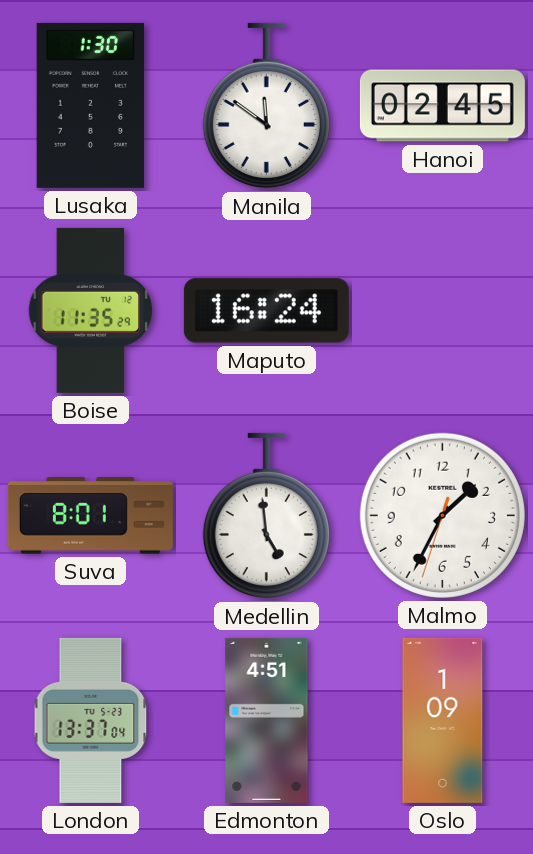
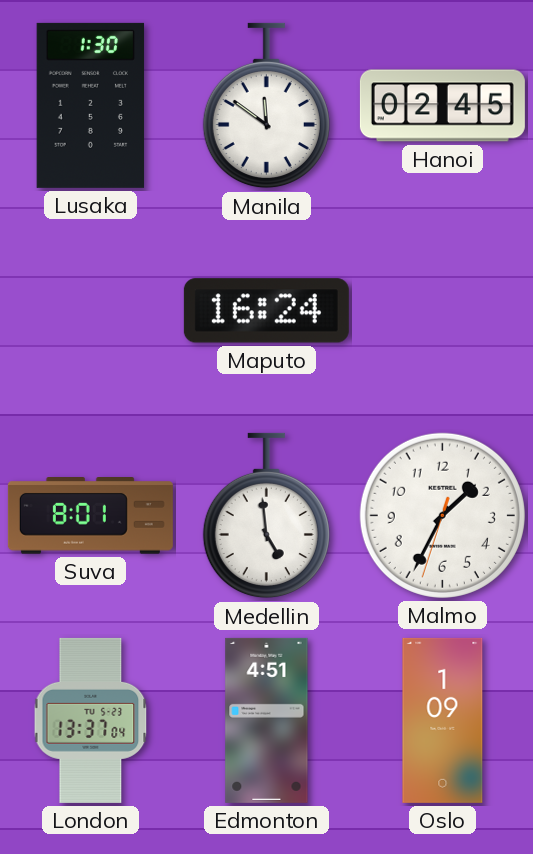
Boise: 11:35 -> none (91, 310)
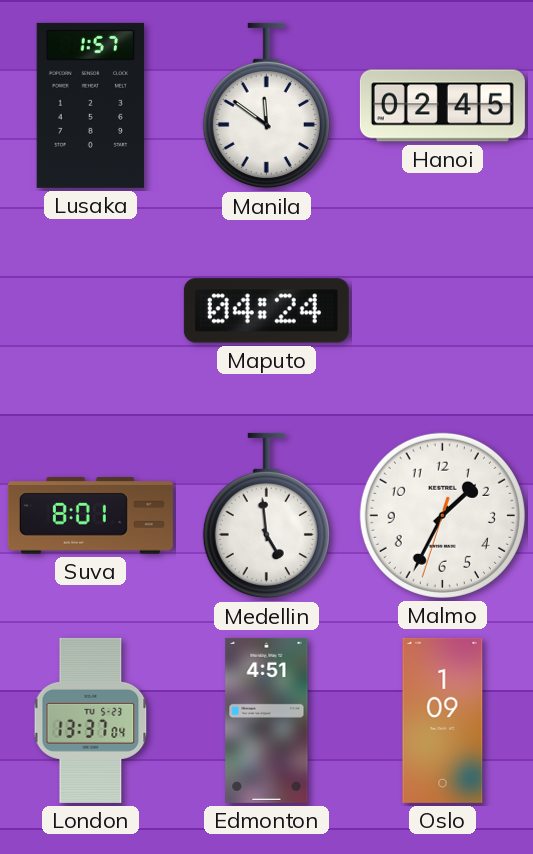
Lusaka: 1:30 -> 1:57 (91, 105)
Maputo: 16:24 -> 04:24 (266, 311)
